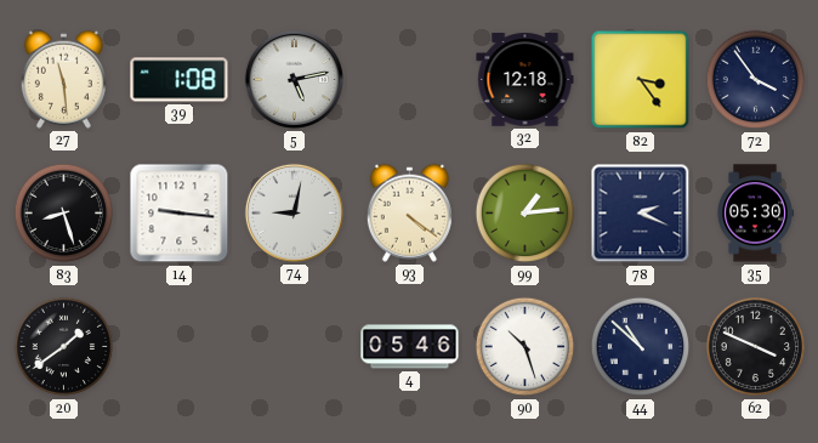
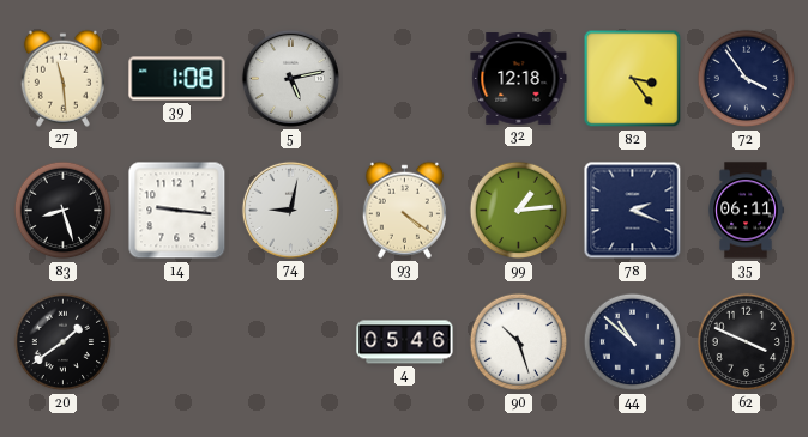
35: 05:30 -> 06:11 (746, 211)
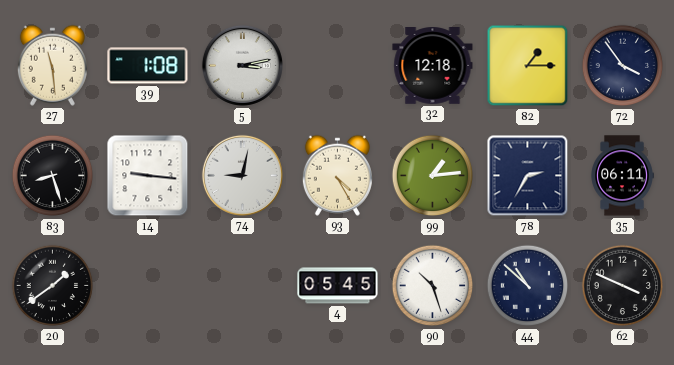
5: 5:13 -> 3:13 (242, 65)
82: 3:24 -> 1:15 (528, 66)
93: 4:21 -> 4:25 (337, 175)
78: 2:19 -> 2:35 (528, 176)
4: 05:46 -> 05:45 (338, 286)
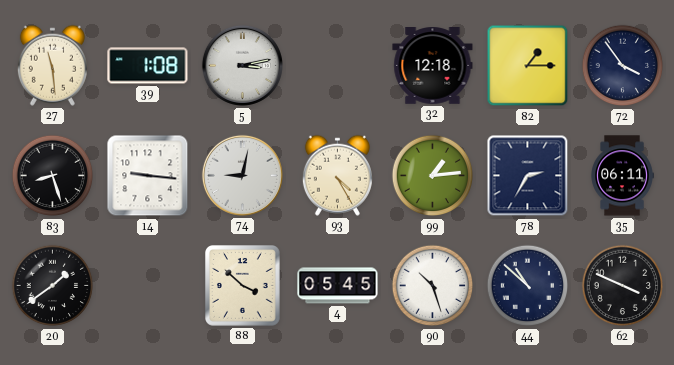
88: none -> 3:52 (243, 286)
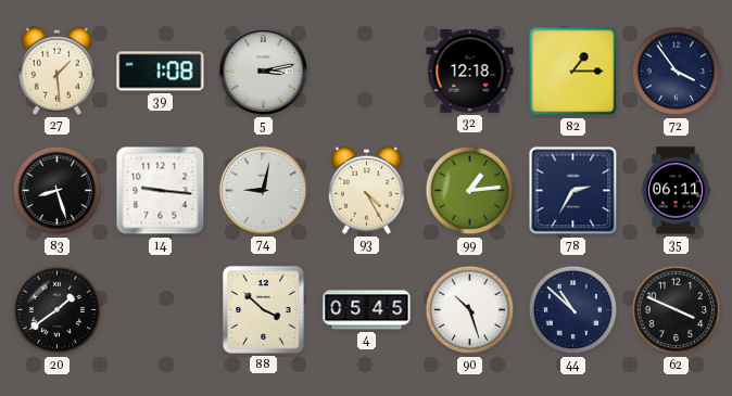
27: 11:29 -> 1:29 (56, 71)
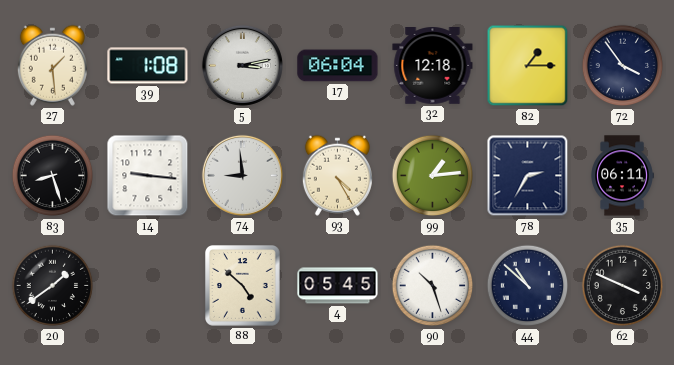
17: none -> 06:04 (338, 66)
74: 9:02 -> 8:59 (242, 175)
88: 3:52 -> 4:52 (243, 286)
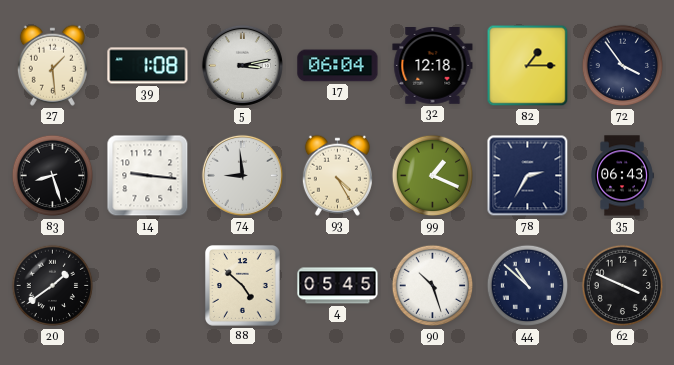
99: 1:14 -> 1:19 (433, 176)
35: 06:11 -> 06:43 (622, 176)
